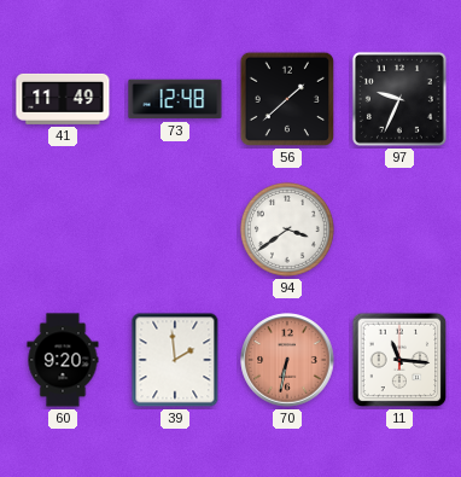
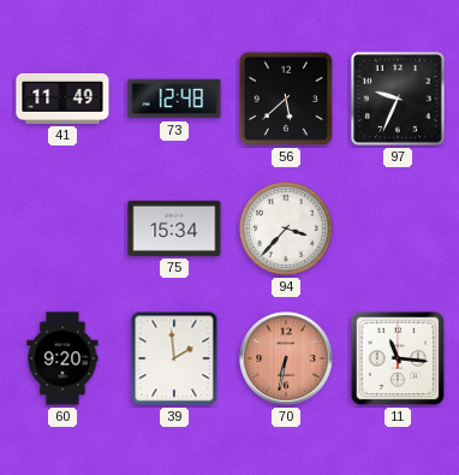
56: 1:38 -> 5:38 (286, 99)
75: none -> 15:34 (174, 228)
94: 3:39 -> 3:37 (286, 228)
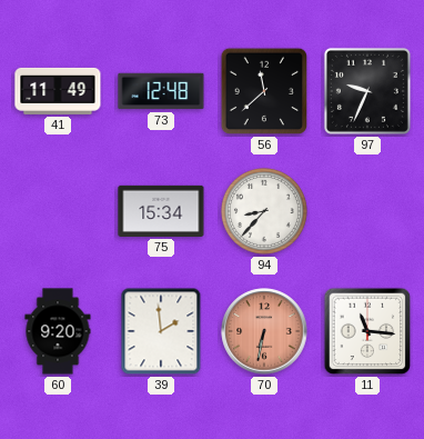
56: 5:38 -> 11:38 (264, 91)
94: 3:37 -> 8:37 (264, 211)
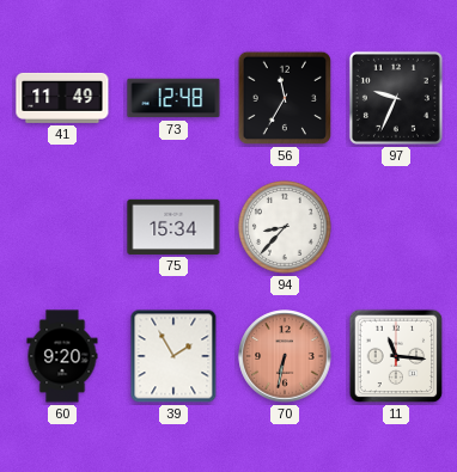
56: 11:38 -> 11:35 (285, 98)
39: 1:59 -> 1:55 (173, 356)
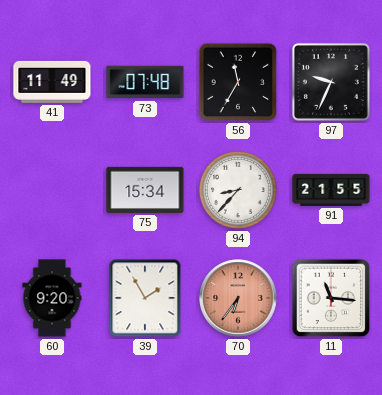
73: 12:48 -> 07:48 (145, 82)
91: none -> 21:55 (331, 190)
70: 6:32 -> 6:36 (238, 298)
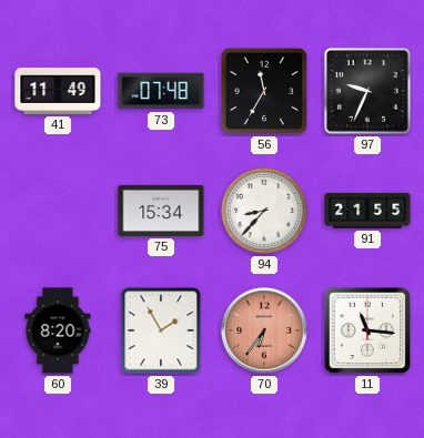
60: 9:20 -> 8:20 (58, 330)
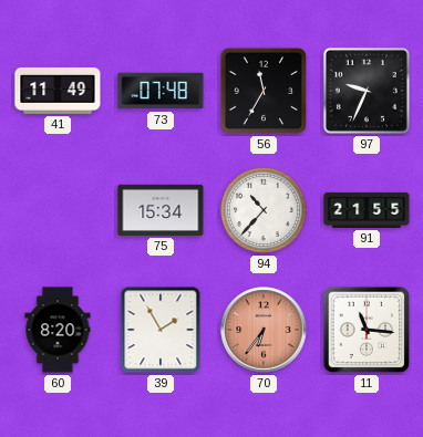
94: 8:37 -> 10:37 (264, 210)
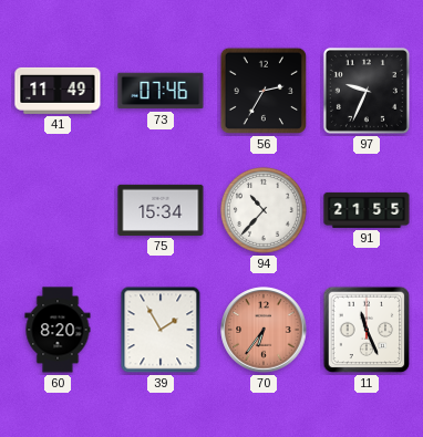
73: 07:48 -> 07:46 (161, 91)
56: 11:35 -> 2:35 (264, 91)
11: 11:16 -> 11:26 (367, 330)
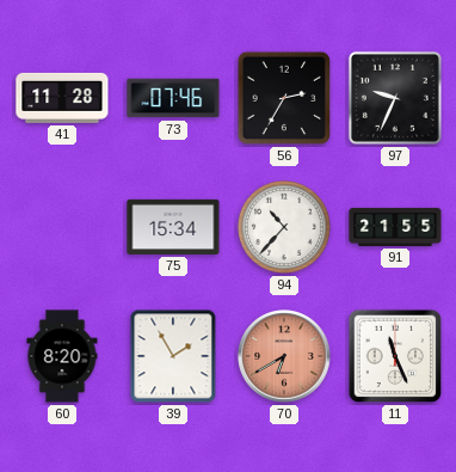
41: 11:49 -> 11:28 (62, 98)
70: 6:36 -> 6:40 (284, 356)
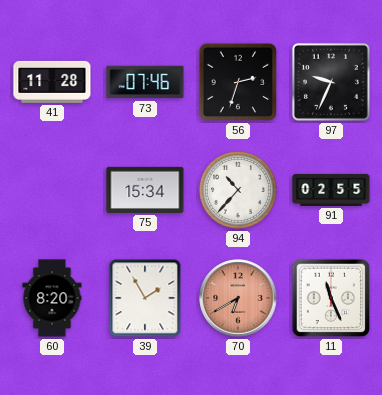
56: 2:35 -> 2:33 (238, 82)
91: 21:55 -> 02:55 (331, 190)
